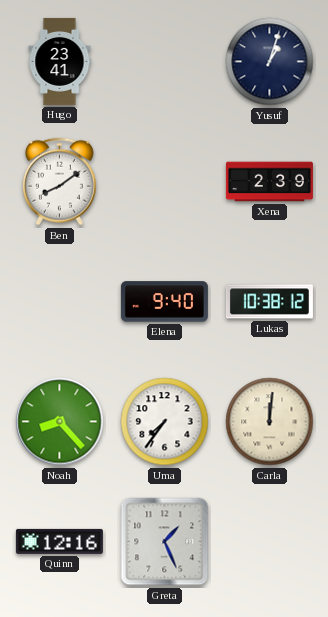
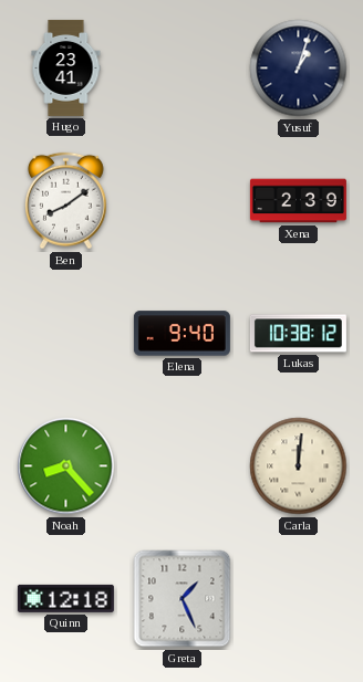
Uma: 7:36 -> none (165, 422)
Quinn: 12:16 -> 12:18 (65, 598)
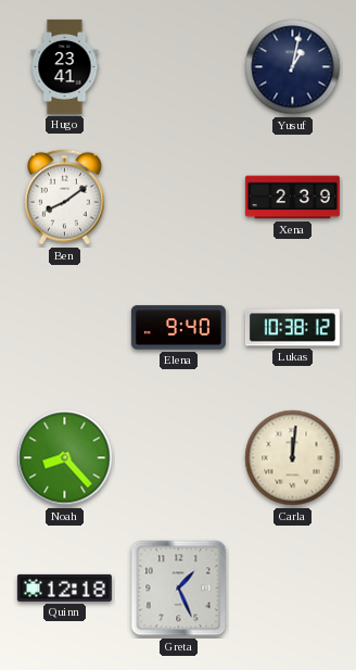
Yusuf: 1:03 -> 1:02 (293, 67)
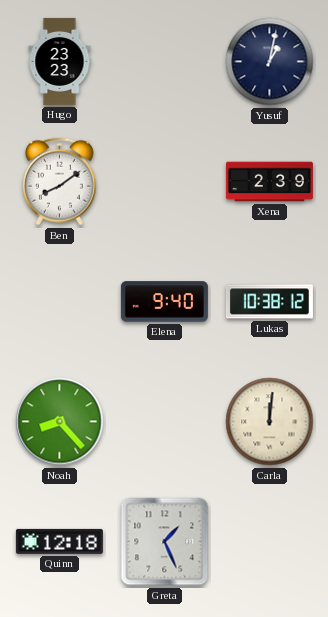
Hugo: 23:41 -> 23:23 (60, 61)
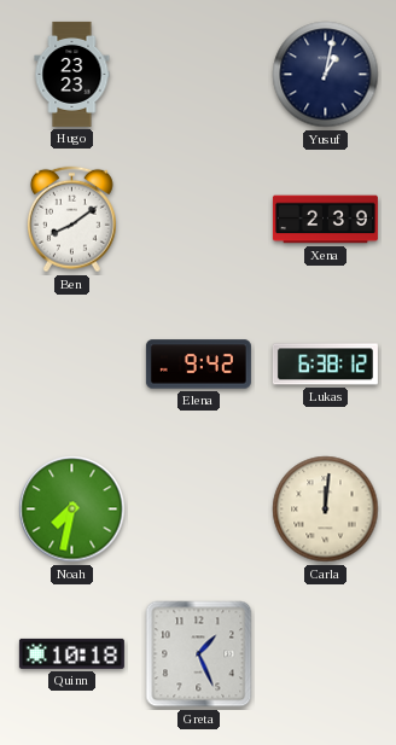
Elena: 9:40 -> 9:42 (198, 365)
Lukas: 10:38 -> 6:38 (325, 365)
Noah: 8:23 -> 7:32 (72, 510)
Quinn: 12:18 -> 10:18 (71, 653)
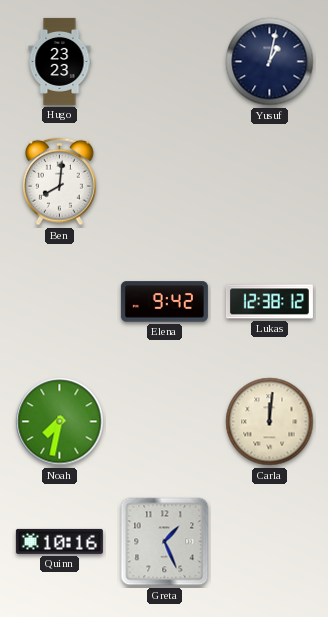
Ben: 8:09 -> 8:01 (59, 182)
Xena: 2:39 -> none (325, 220)
Lukas: 6:38 -> 12:38 (269, 302)
Quinn: 10:18 -> 10:16 (59, 541)
